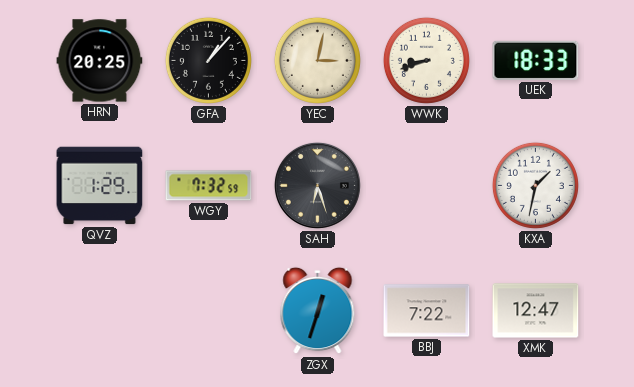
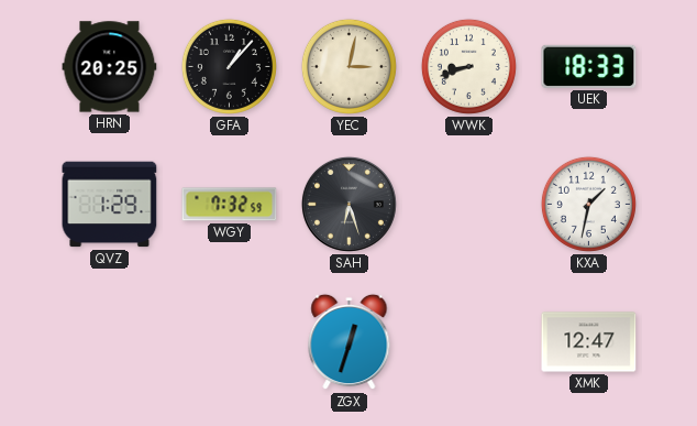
BBJ: 7:22 -> none (427, 311)
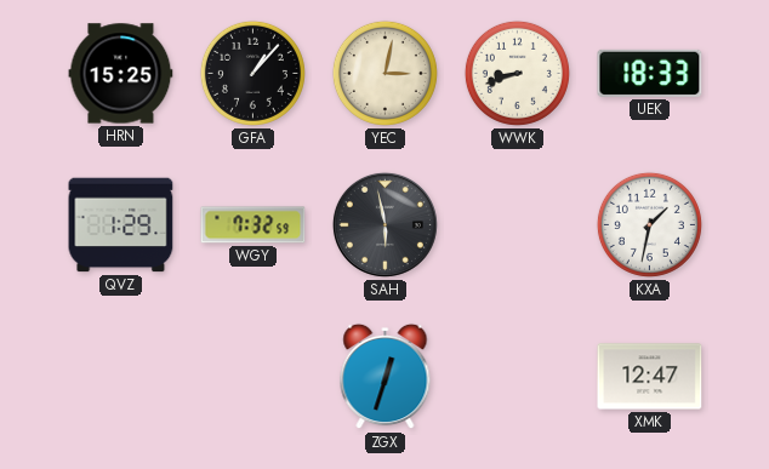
HRN: 20:25 -> 15:25 (121, 74)
SAH: 6:27 -> 5:58 (384, 224)
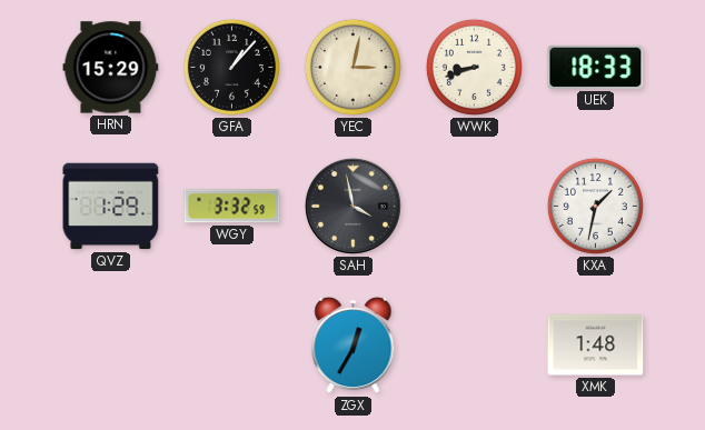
HRN: 15:25 -> 15:29 (111, 68)
WGY: 7:32 -> 3:32 (232, 207)
SAH: 5:58 -> 3:58 (352, 206)
ZGX: 12:33 -> 12:35 (354, 346)
XMK: 12:47 -> 1:48 (596, 346)
